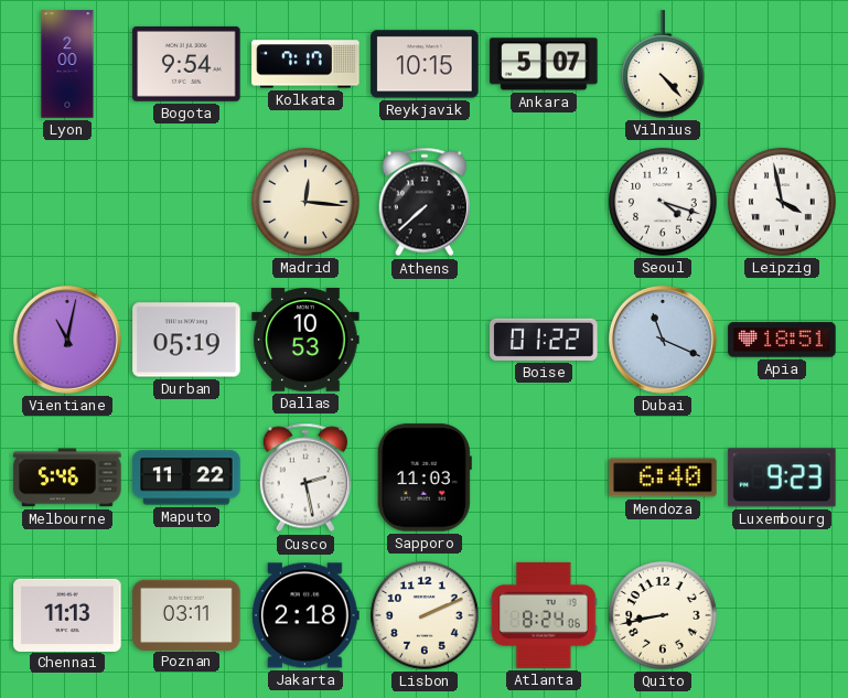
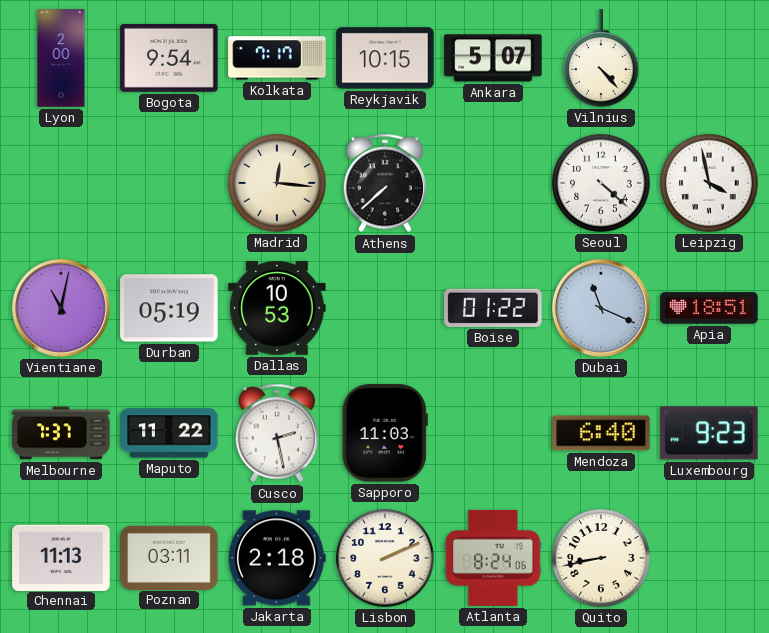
Seoul: 4:18 -> 4:22 (601, 183)
Melbourne: 5:46 -> 7:37 (61, 433)
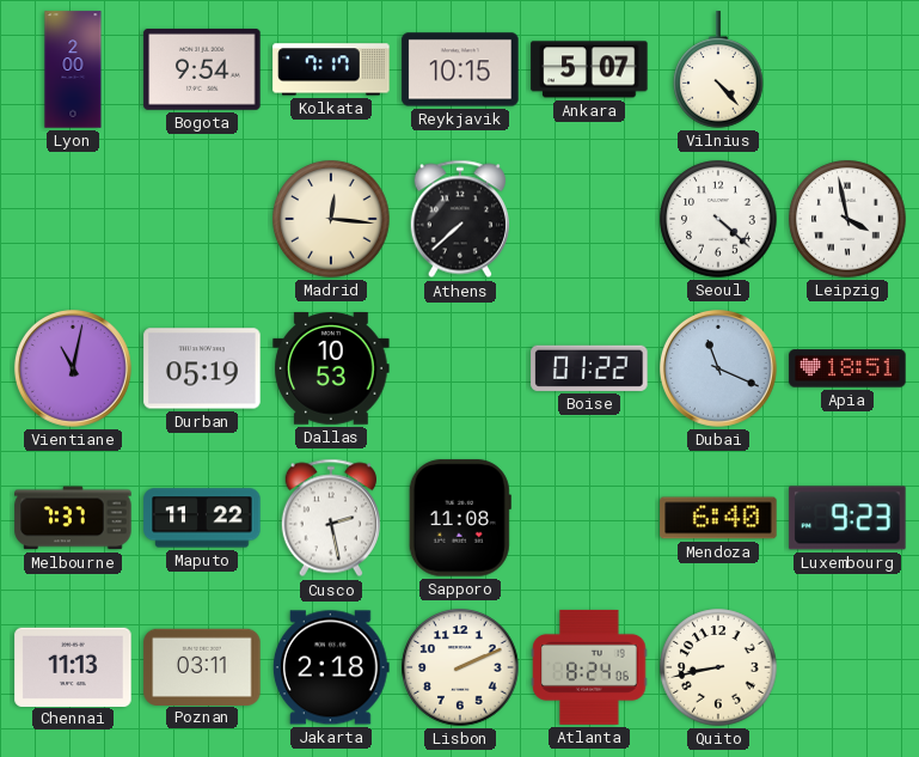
Sapporo: 11:03 -> 11:08 (460, 518)
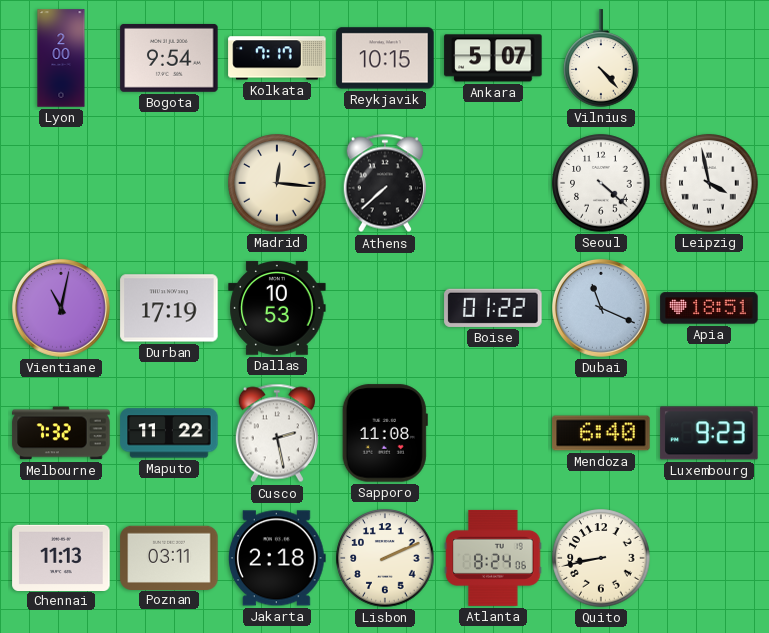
Durban: 05:19 -> 17:19 (169, 308)
Melbourne: 7:37 -> 7:32 (61, 433)
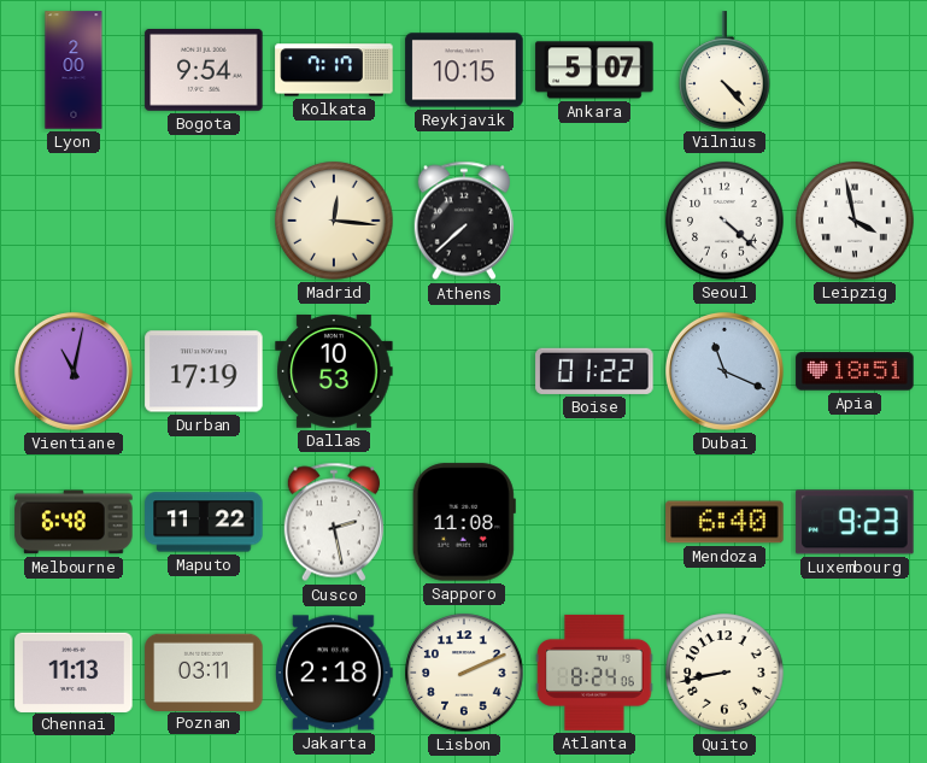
Melbourne: 7:32 -> 6:48 (74, 522)
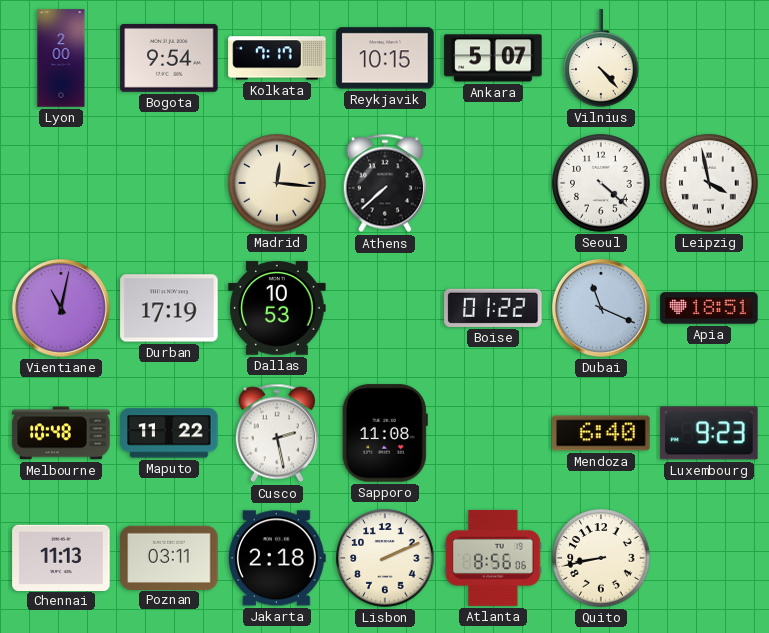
Melbourne: 6:48 -> 10:48 (61, 433)
Atlanta: 8:24 -> 8:56 (493, 558)
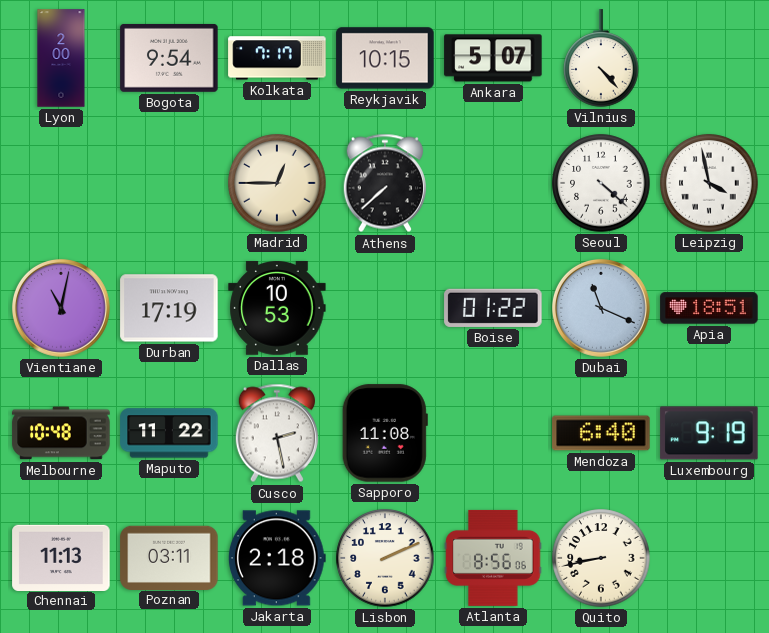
Madrid: 12:16 -> 12:45 (277, 183)
Luxembourg: 9:23 -> 9:19 (709, 433)
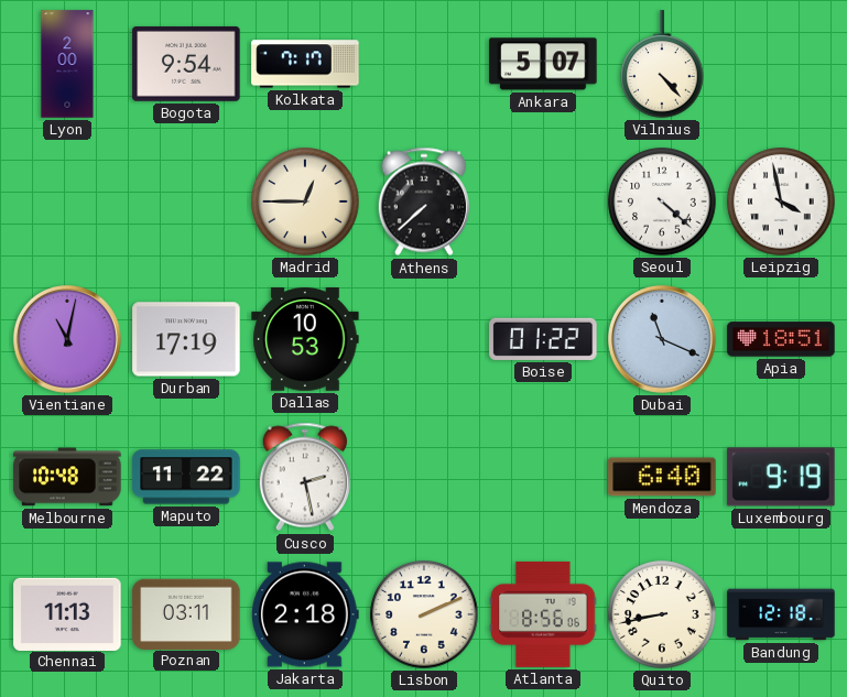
Reykjavik: 10:15 -> none (385, 58)
Sapporo: 11:08 -> none (385, 433)
Bandung: none -> 12:18 (781, 614)
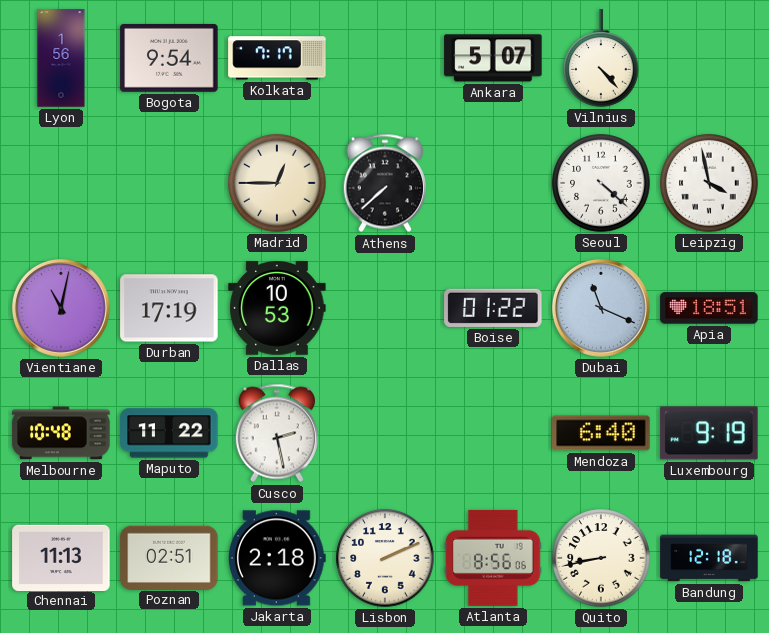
Lyon: 2:00 -> 1:56 (61, 58)
Poznan: 03:11 -> 02:51 (169, 557)
